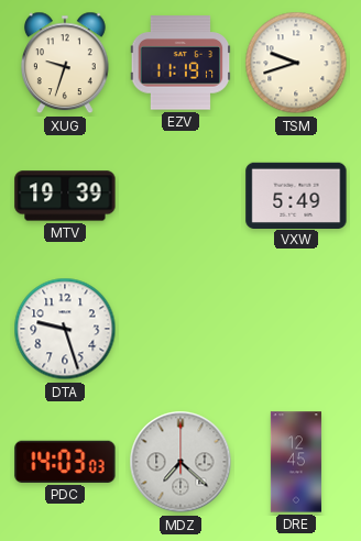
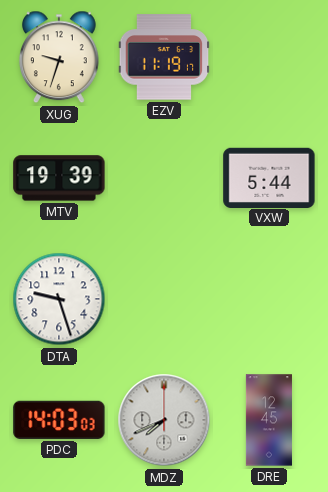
TSM: 9:42 -> none (296, 63)
VXW: 5:49 -> 5:44 (269, 177)
MDZ: 7:22 -> 7:41 (164, 420)
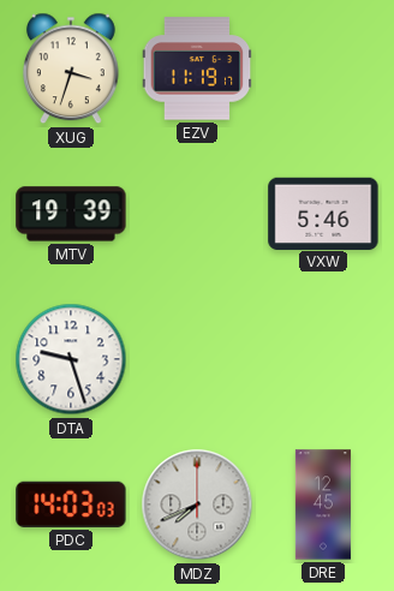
XUG: 9:33 -> 3:33 (71, 68)
VXW: 5:44 -> 5:46 (323, 213)
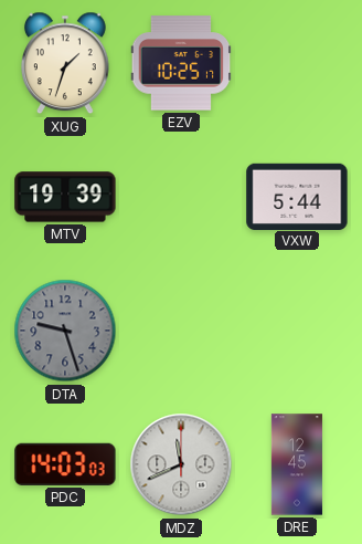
XUG: 3:33 -> 1:33 (65, 63)
EZV: 11:19 -> 10:25 (181, 63)
VXW: 5:46 -> 5:44 (297, 196)
DTA dial: white -> grey (65, 331)
MDZ: 7:41 -> 11:41 (181, 464)
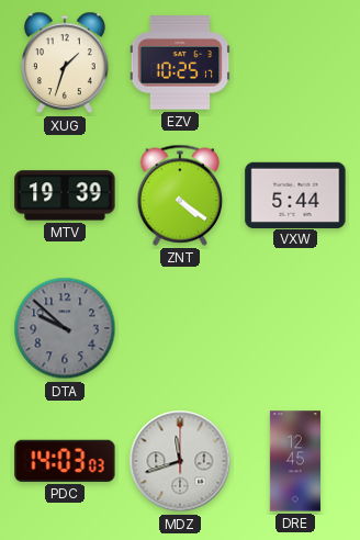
ZNT: none -> 4:21 (180, 195)
DTA: 9:27 -> 9:52 (65, 328)
MDZ: 11:41 -> 11:42 (180, 461)
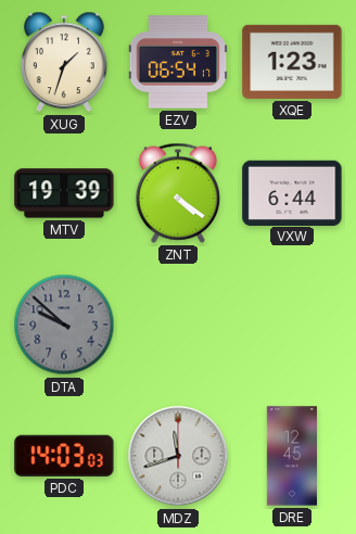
EZV: 10:25 -> 06:54 (178, 62)
XQE: none -> 1:23 (292, 62)
VXW: 5:44 -> 6:44 (292, 192)
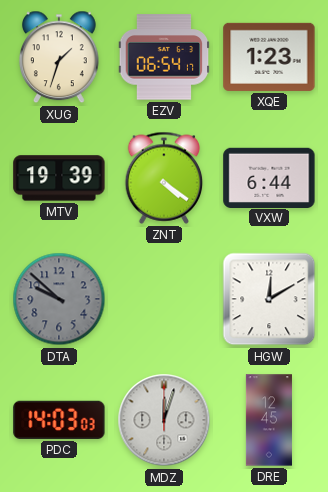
HGW: none -> 12:10 (269, 299)
MDZ: 11:42 -> 12:03 (164, 420)
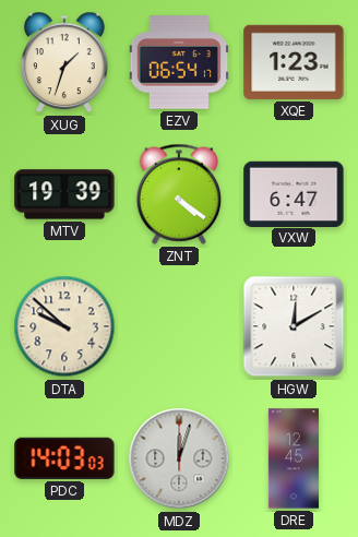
VXW: 6:44 -> 6:47 (294, 193)
DTA dial: grey -> cream (64, 326)
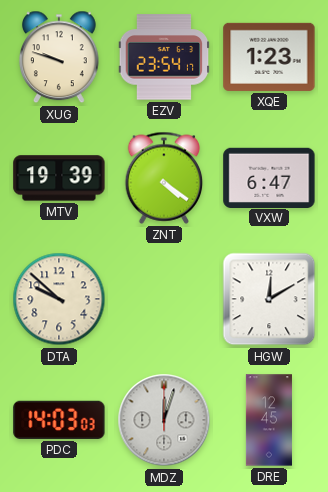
XUG: 1:33 -> 9:48 (59, 57)
EZV: 06:54 -> 23:54 (164, 57)
